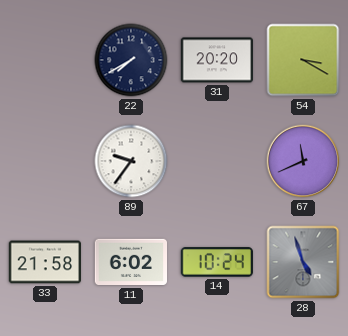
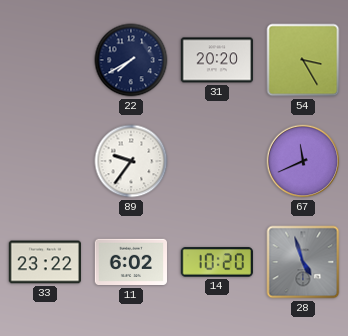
54: 3:20 -> 3:25 (303, 60)
33: 21:58 -> 23:22 (44, 262)
14: 10:24 -> 10:20 (216, 262)
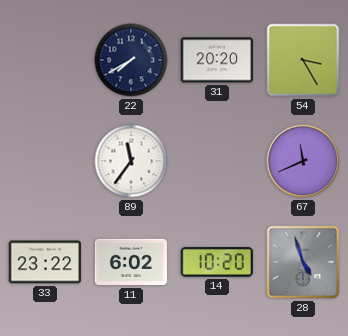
89: 9:36 -> 11:36 (131, 161)
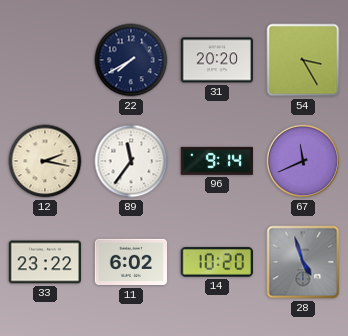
12: none -> 2:17 (45, 161)
96: none -> 9:14 (217, 161)
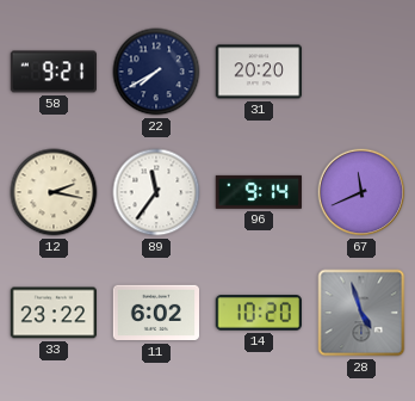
58: none -> 9:21 (52, 72)
54: 3:25 -> none (303, 60)
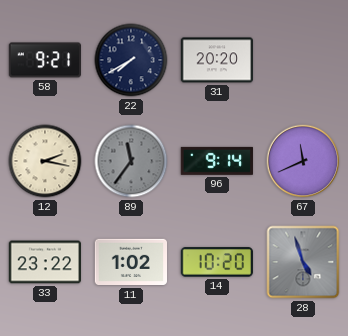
89 dial: white -> grey (131, 161)
11: 6:02 -> 1:02 (130, 262)
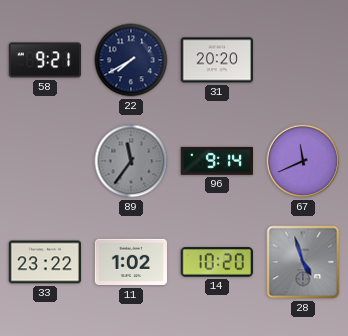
12: 2:17 -> none (45, 161)
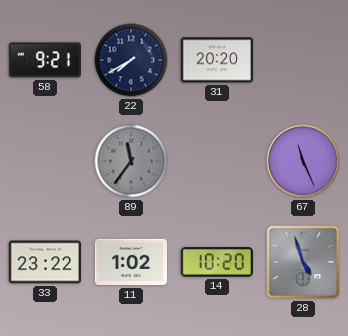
96: 9:14 -> none (217, 161)
67: 11:41 -> 11:26 (303, 161)
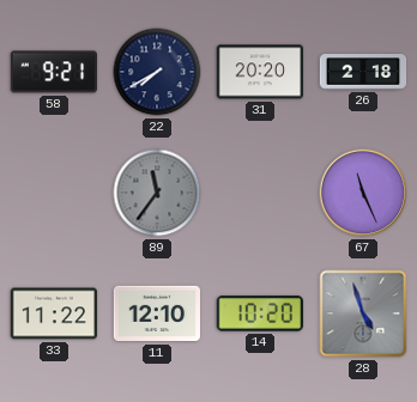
26: none -> 2:18 (363, 72)
33: 23:22 -> 11:22 (53, 313)
11: 1:02 -> 12:10 (156, 313)
